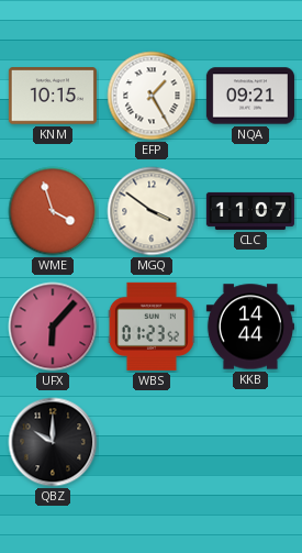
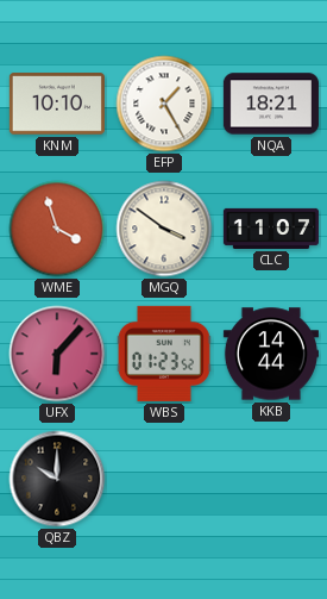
KNM: 10:15 -> 10:10 (57, 104)
NQA: 09:21 -> 18:21 (271, 104)
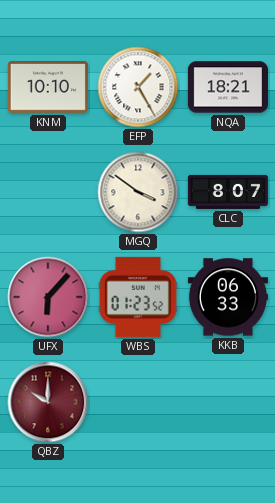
WME: 3:57 -> none (57, 229)
CLC: 11:07 -> 8:07 (228, 192)
KKB: 14:44 -> 06:33 (228, 297)
QBZ dial: black -> burgundy (48, 402)
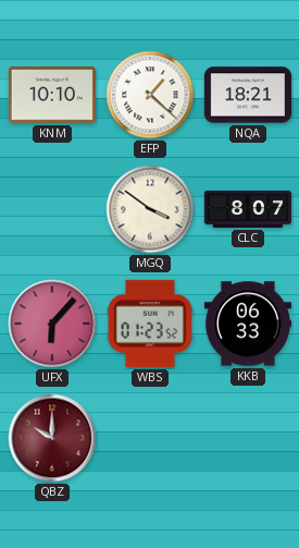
EFP: 1:25 -> 1:22 (150, 95)
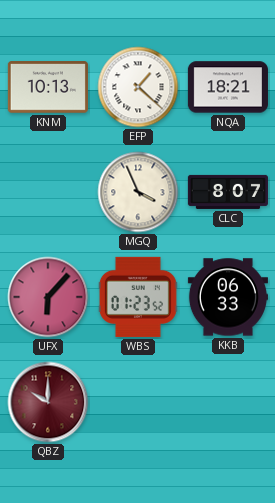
KNM: 10:10 -> 10:13 (48, 87)
MGQ: 3:51 -> 3:56 (138, 192)
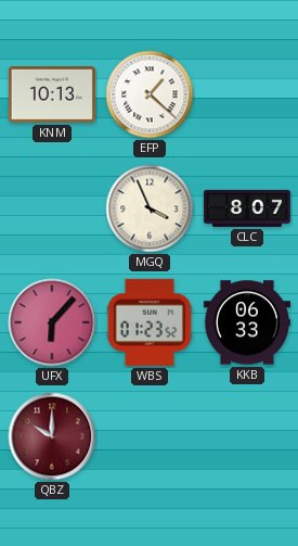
NQA: 18:21 -> none (228, 87)
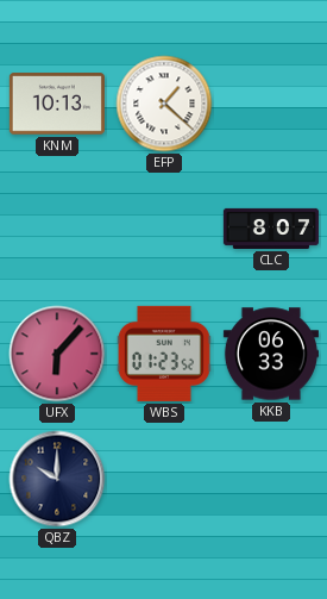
MGQ: 3:56 -> none (150, 208)
QBZ dial: burgundy -> navy (57, 479)
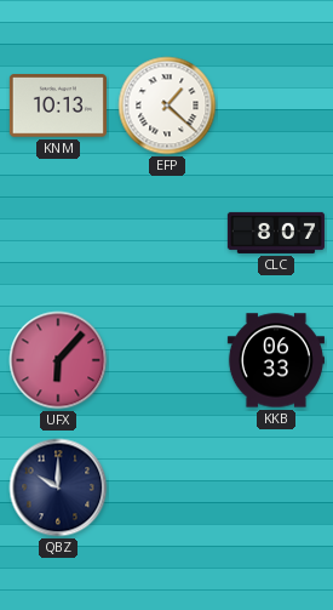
WBS: 01:23 -> none (164, 354)
